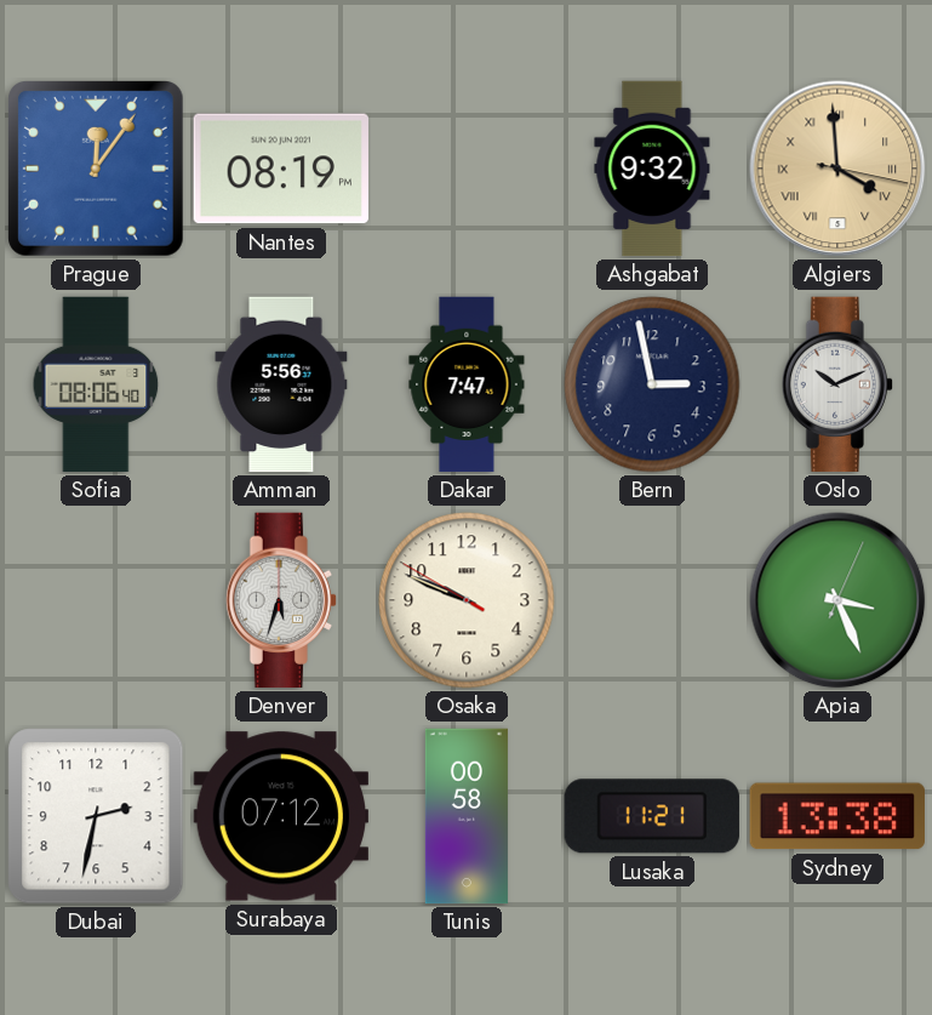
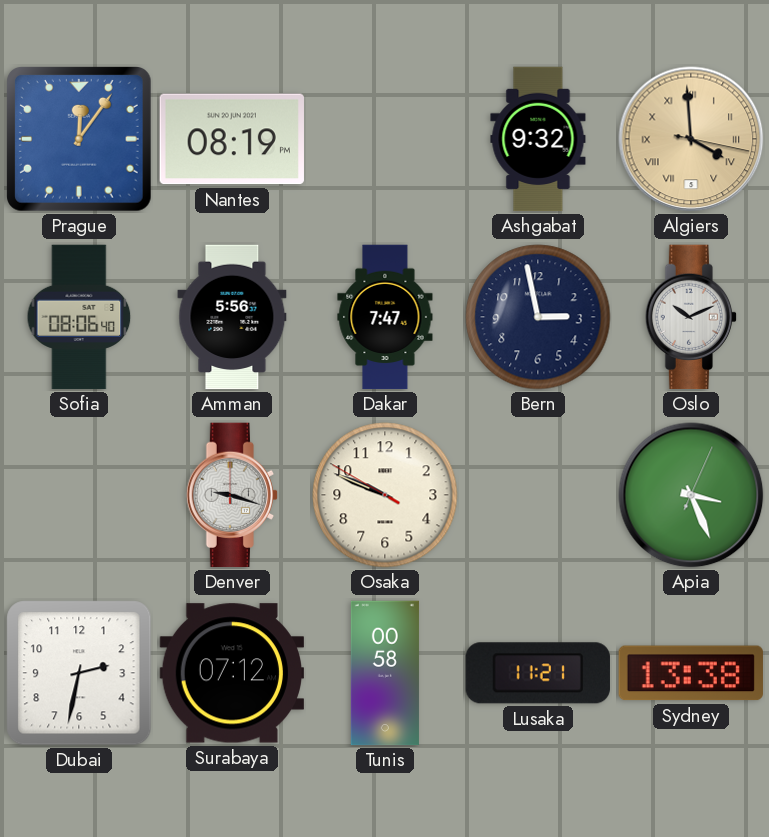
Denver: 5:33 -> 9:18 (231, 495)
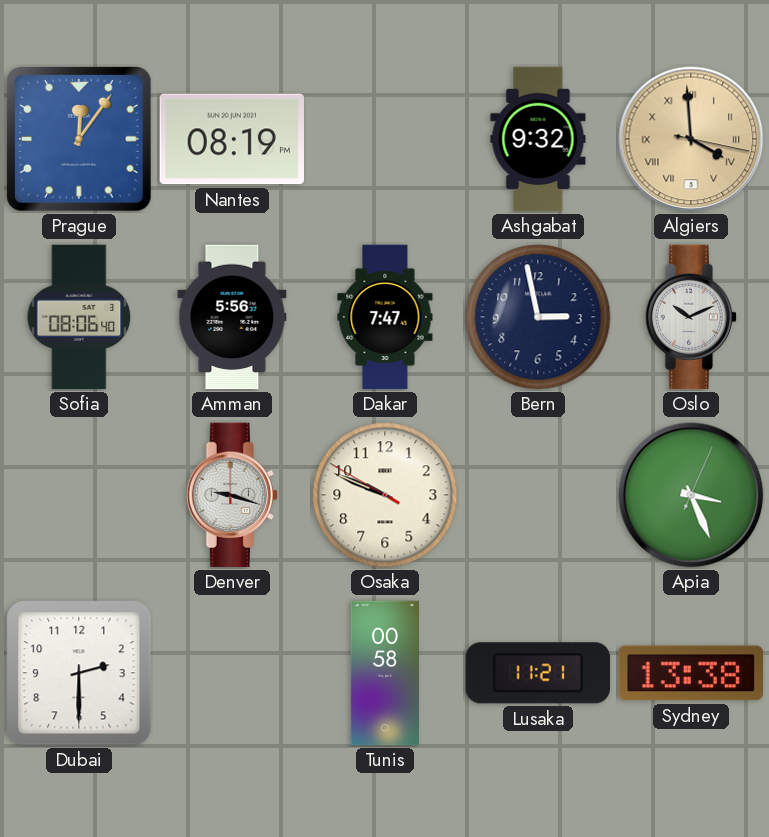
Dubai: 2:32 -> 2:30 (79, 673)
Surabaya: 07:12 -> none (232, 673)
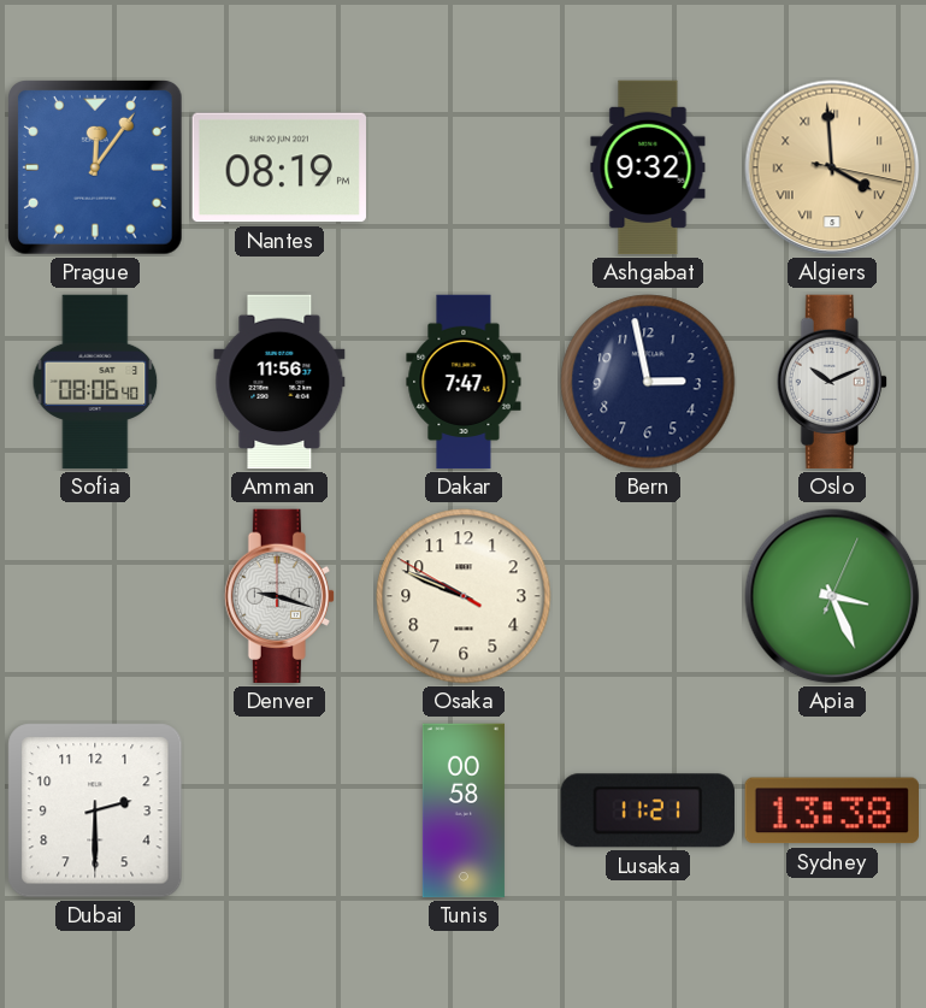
Amman: 5:56 -> 11:56 (279, 382)
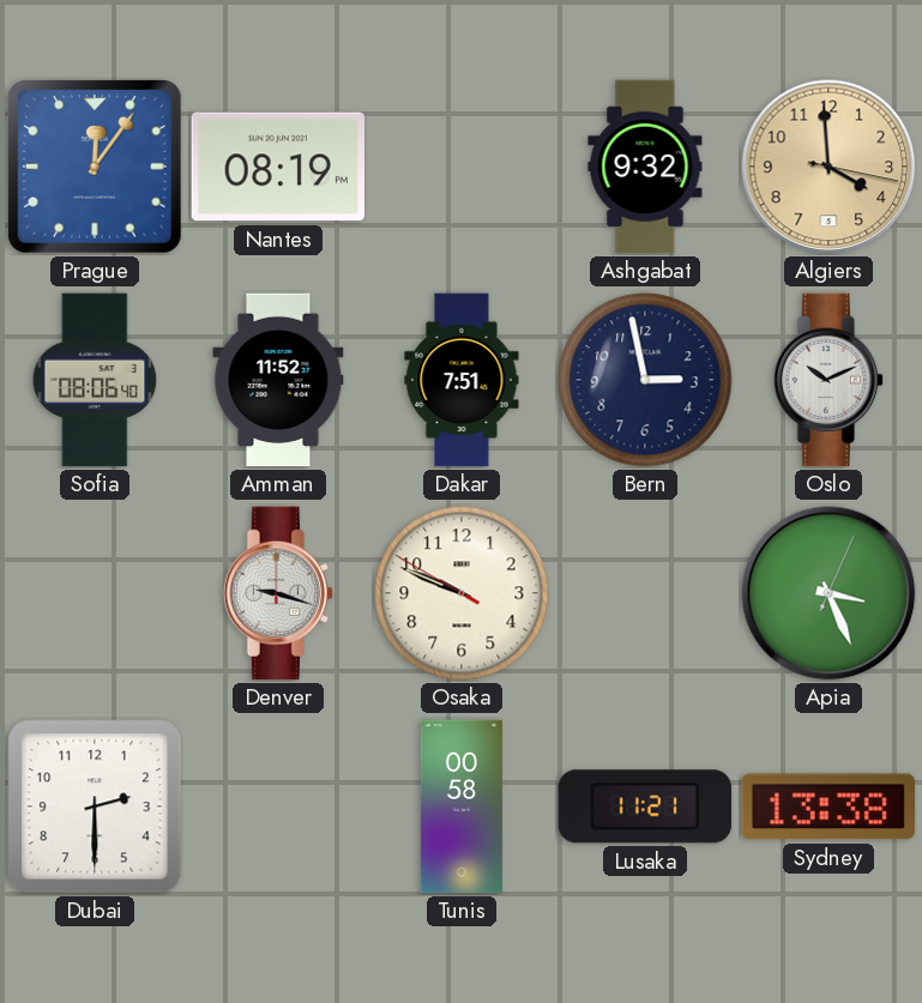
Algiers numerals: Roman -> Arabic (828, 167)
Amman: 11:56 -> 11:52 (278, 380)
Dakar: 7:47 -> 7:51 (462, 380)
